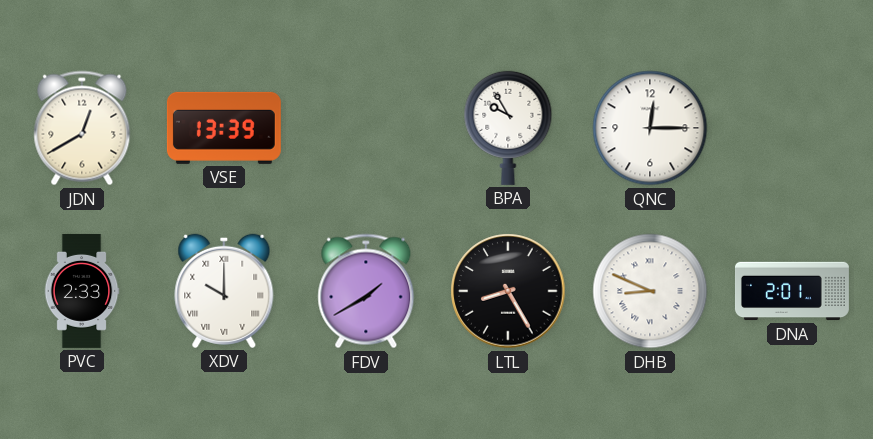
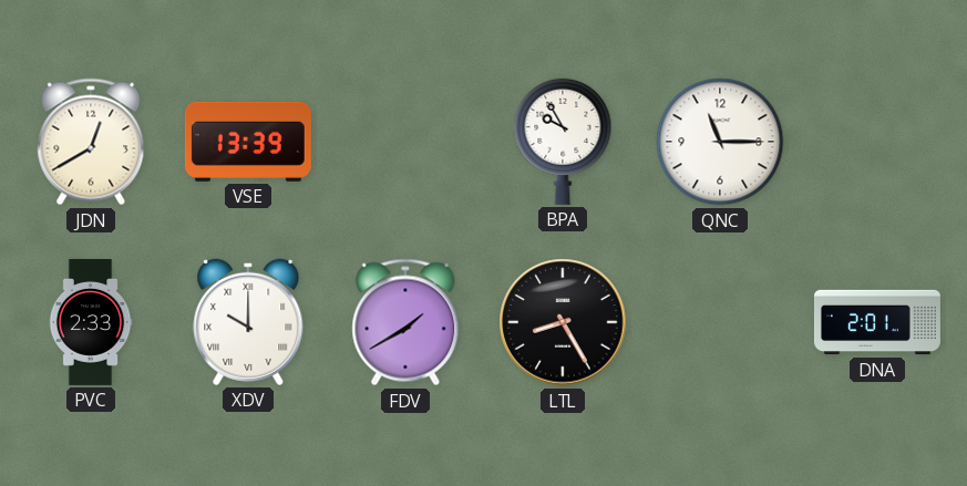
QNC: 12:15 -> 11:15 (720, 142)
DHB: 8:49 -> none (650, 291)
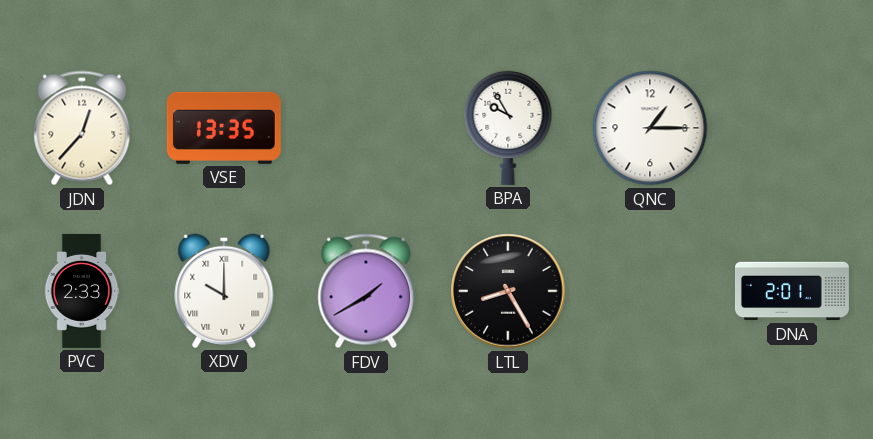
JDN: 12:40 -> 12:37 (82, 128)
VSE: 13:39 -> 13:35 (224, 128)
QNC: 11:15 -> 1:15 (650, 128)
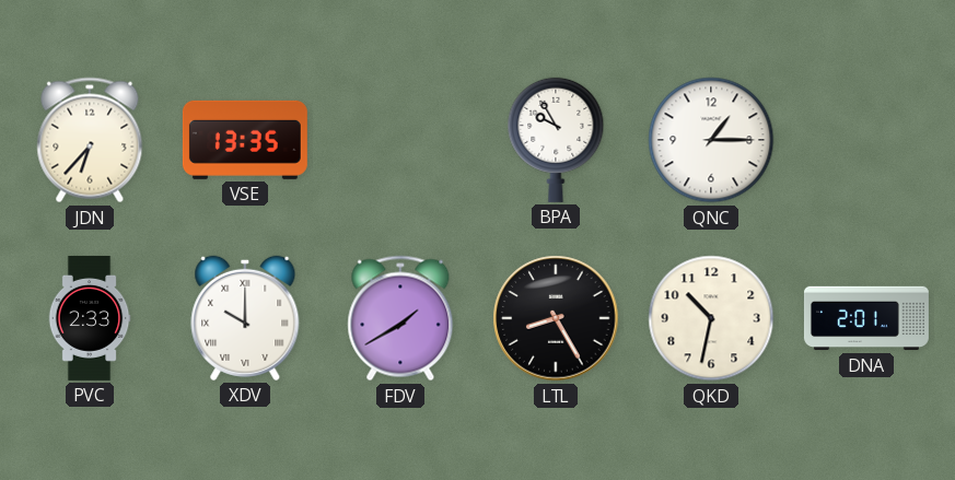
JDN: 12:37 -> 6:37 (90, 140)
QKD: none -> 10:32 (711, 318)
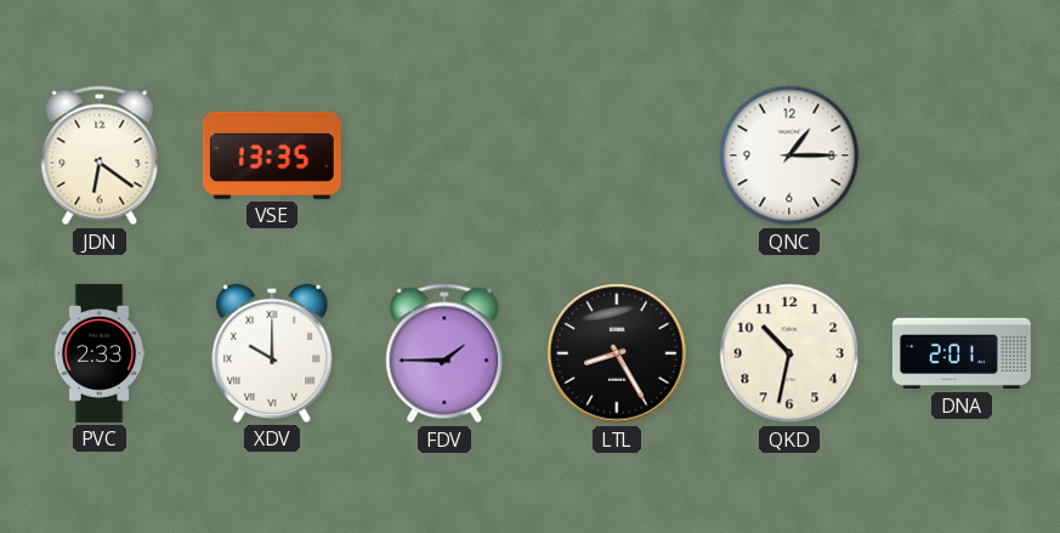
JDN: 6:37 -> 6:21 (100, 155)
BPA: 9:55 -> none (556, 140)
FDV: 1:40 -> 1:45 (444, 353)
